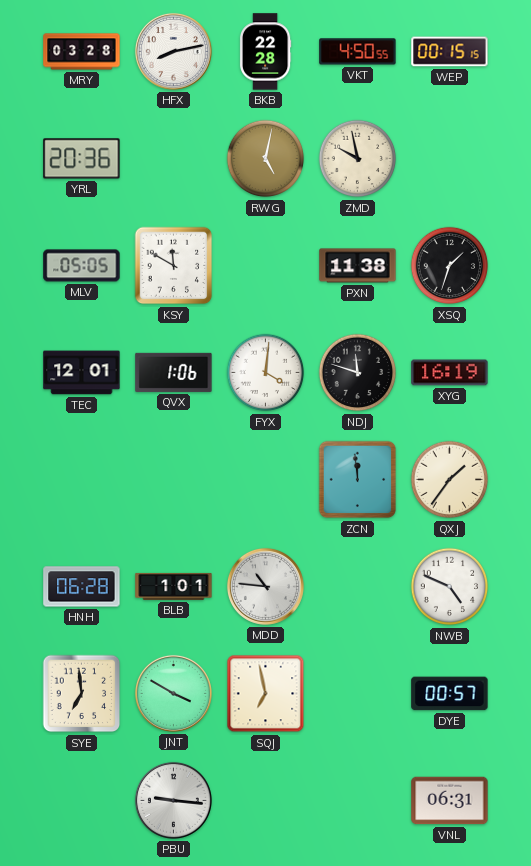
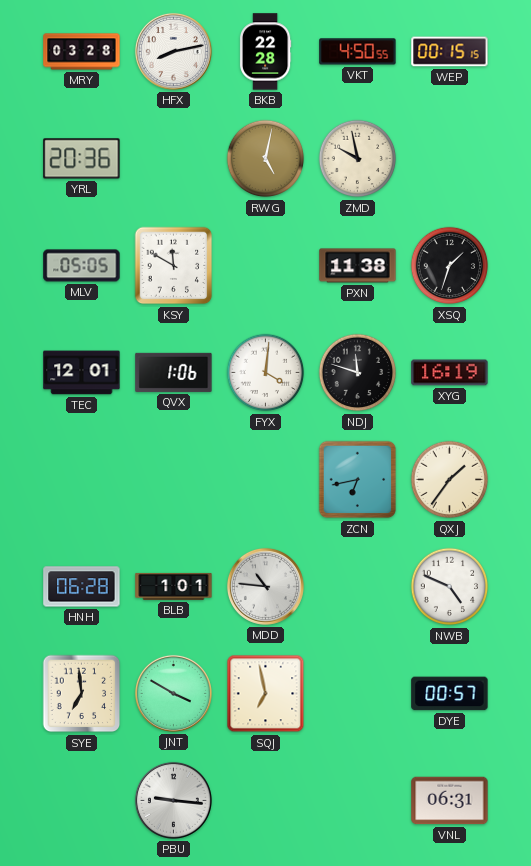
ZCN: 11:59 -> 6:43 (358, 480)
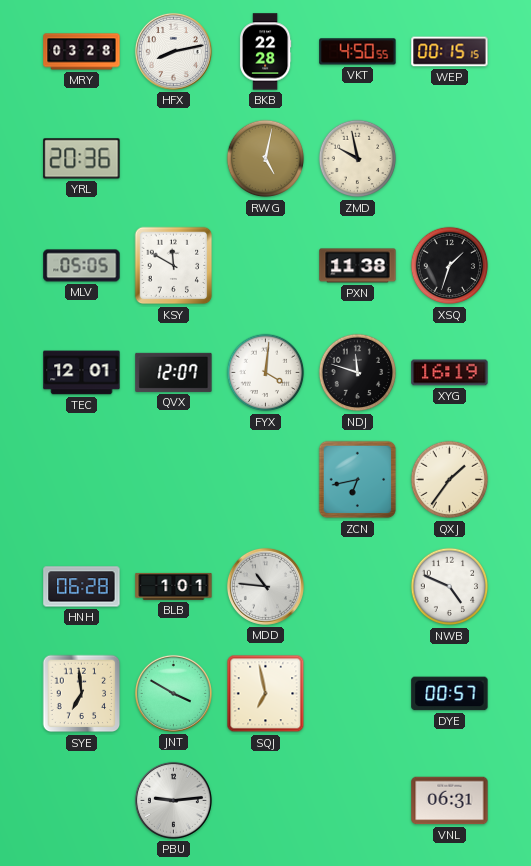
QVX: 1:06 -> 12:07 (174, 372)
PBU: 9:16 -> 9:14 (173, 800)
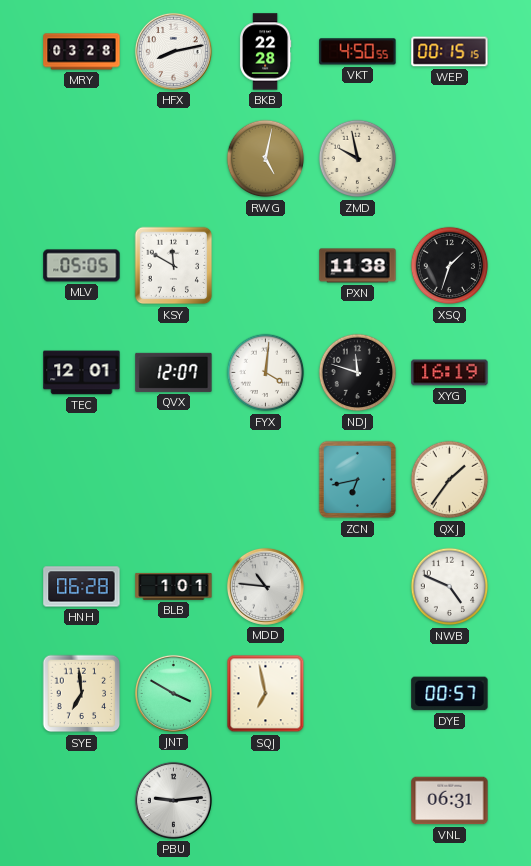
YRL: 20:36 -> none (82, 159)
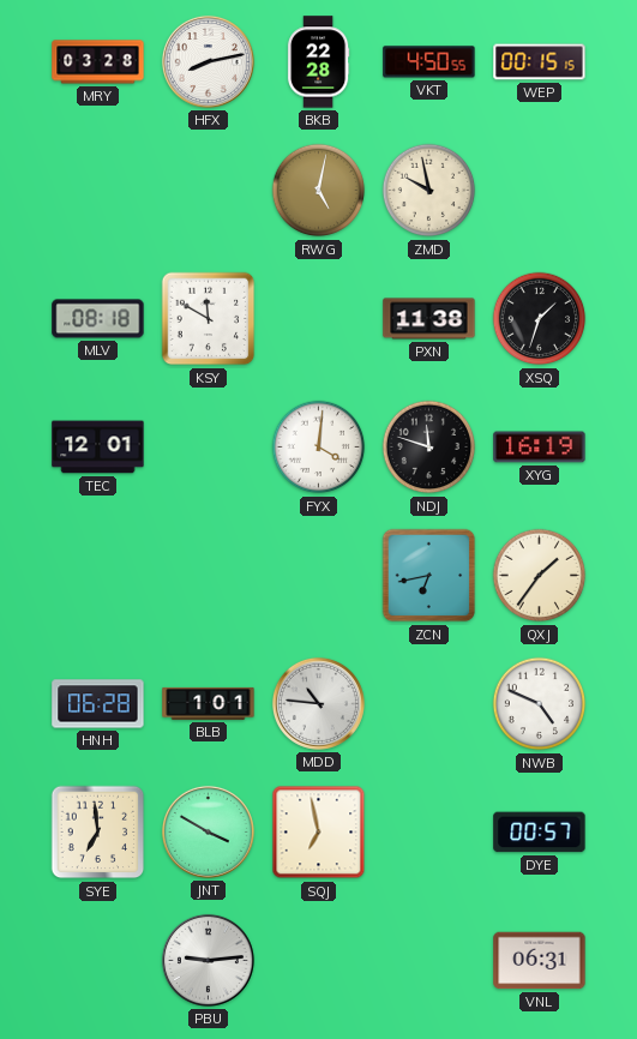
MLV: 05:05 -> 08:18 (98, 319)
QVX: 12:07 -> none (174, 372)
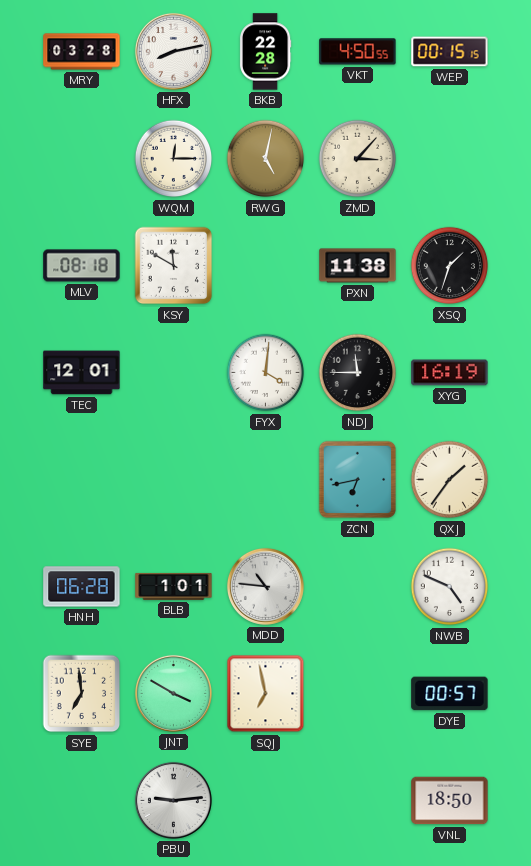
WQM: none -> 12:15 (174, 159)
ZMD: 9:58 -> 3:07 (358, 159)
NDJ: 11:48 -> 11:45 (358, 373)
VNL: 06:31 -> 18:50 (450, 801)
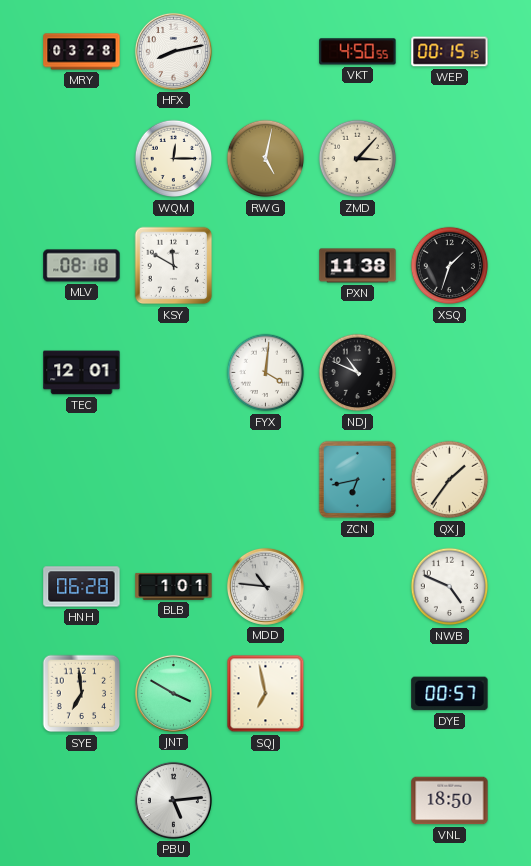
BKB: 22:28 -> none (265, 52)
NDJ: 11:45 -> 10:49 (358, 373)
XYG: 16:19 -> none (450, 373)
PBU: 9:14 -> 5:14 (173, 800)
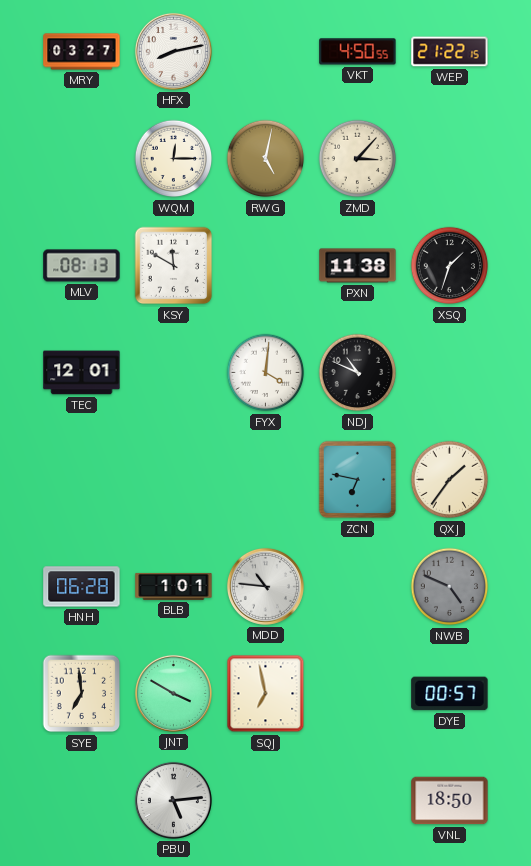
MRY: 03:28 -> 03:27 (82, 52)
WEP: 00:15 -> 21:22 (450, 52)
MLV: 08:18 -> 08:13 (82, 266)
ZCN: 6:43 -> 6:47 (358, 480)
NWB dial: white -> grey (450, 587)
